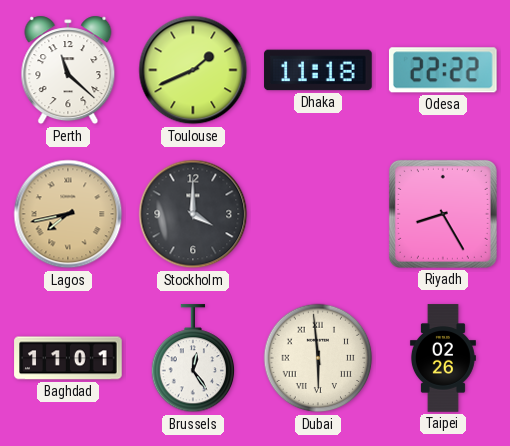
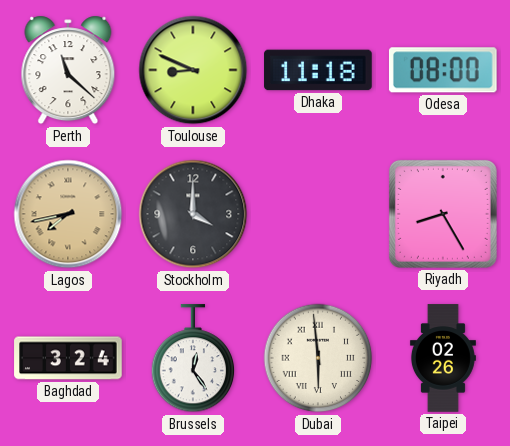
Toulouse: 1:41 -> 8:49 (193, 70)
Odesa: 22:22 -> 08:00 (443, 70)
Baghdad: 11:01 -> 3:24 (68, 358)
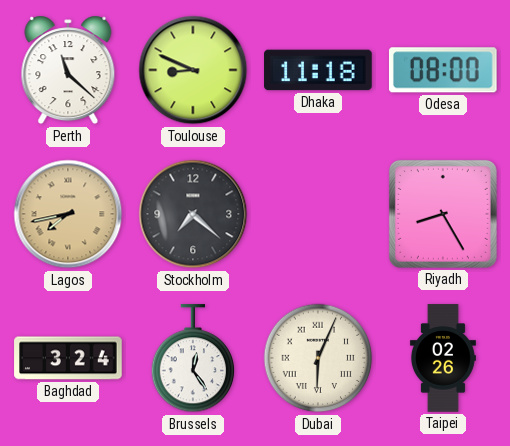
Stockholm: 4:00 -> 7:22 (193, 214)
Dubai: 5:59 -> 6:04 (318, 358)
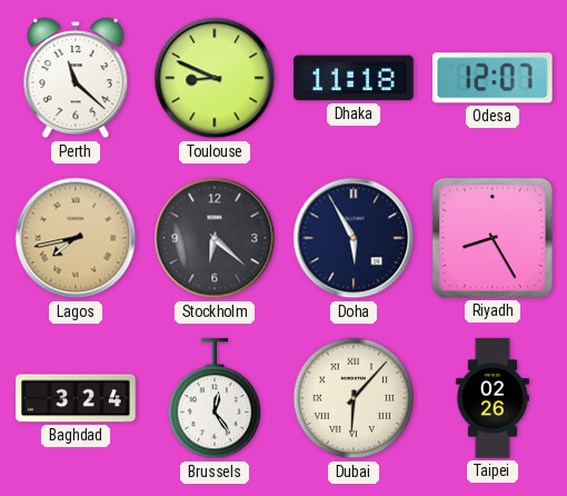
Odesa: 08:00 -> 12:07 (493, 78)
Stockholm: 7:22 -> 6:22 (215, 238)
Doha: none -> 5:55 (354, 238)
Dubai: 6:04 -> 6:07 (354, 398)
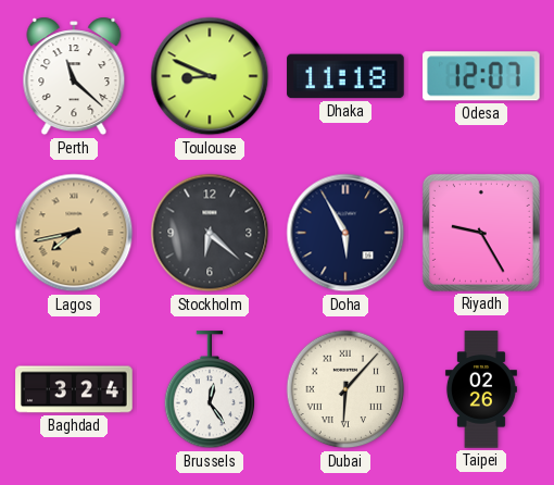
Riyadh: 8:25 -> 9:25 (481, 233)
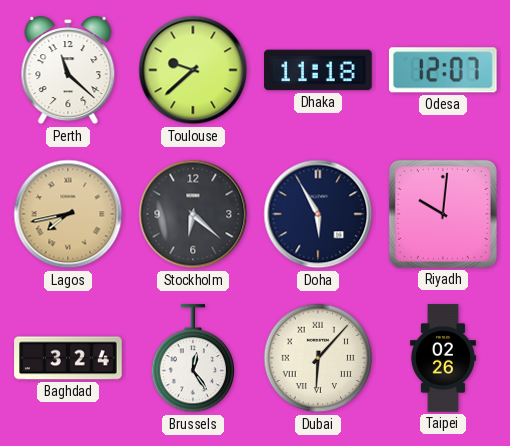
Toulouse: 8:49 -> 9:38 (193, 70)
Riyadh: 9:25 -> 10:01 (443, 214)
